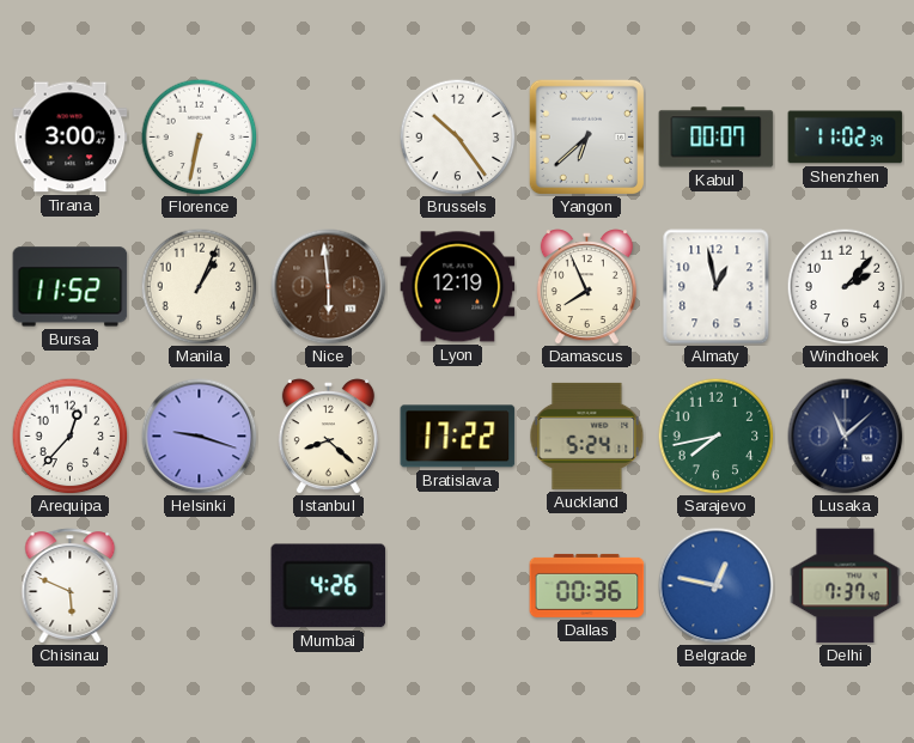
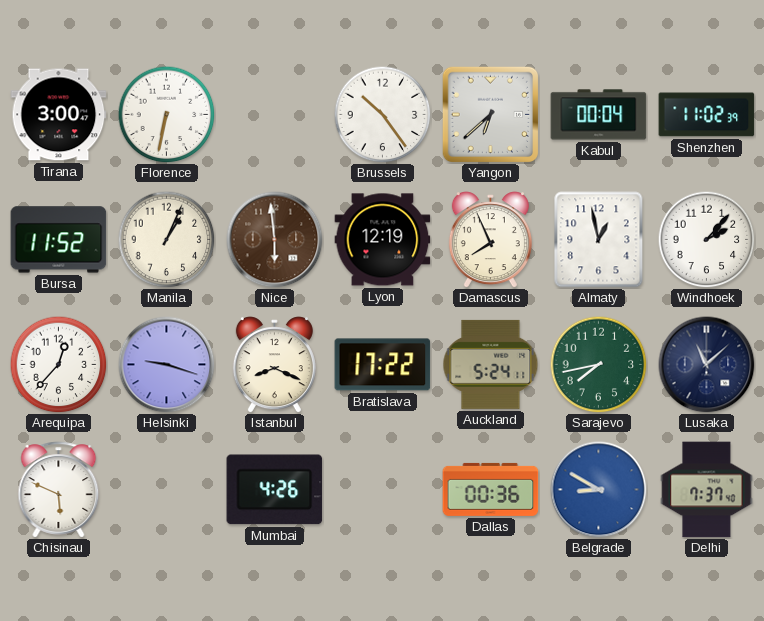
Kabul: 00:07 -> 00:04 (599, 115)
Istanbul: 8:22 -> 8:19 (274, 365)
Belgrade: 12:47 -> 8:50 (599, 490)
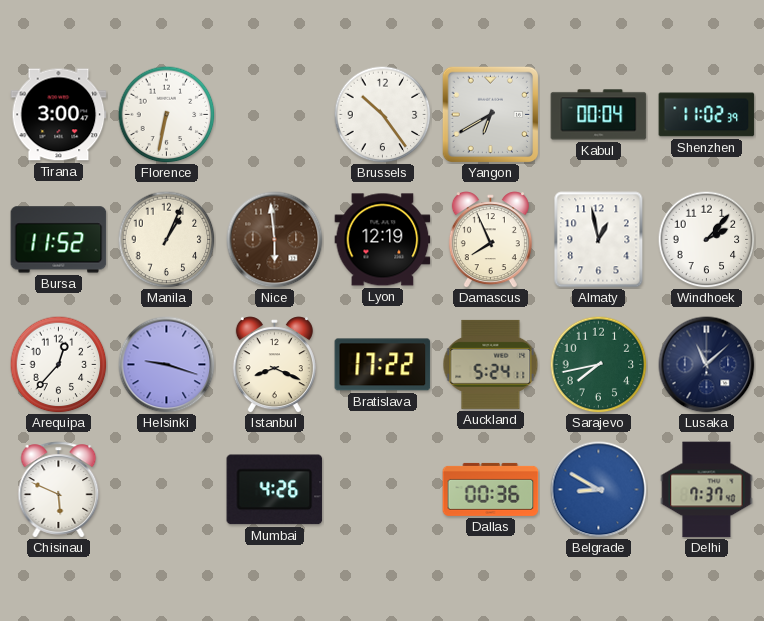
Yangon: 6:38 -> 6:40 (490, 114)
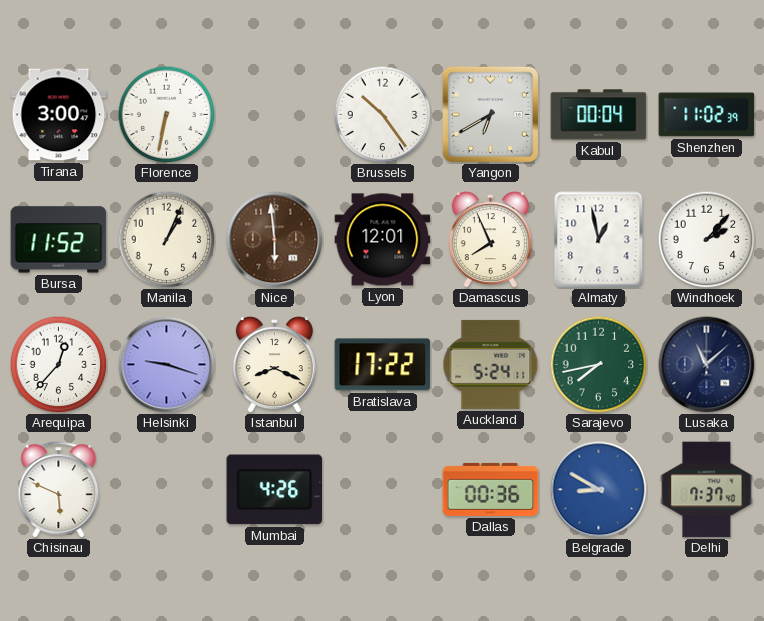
Lyon: 12:19 -> 12:01 (383, 240)
